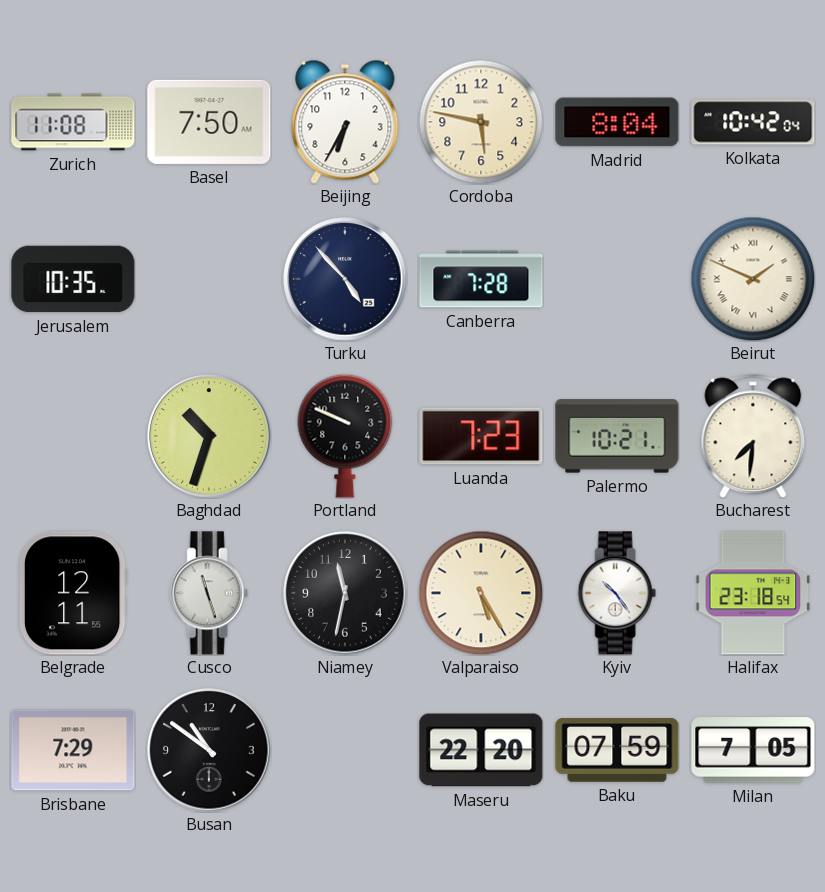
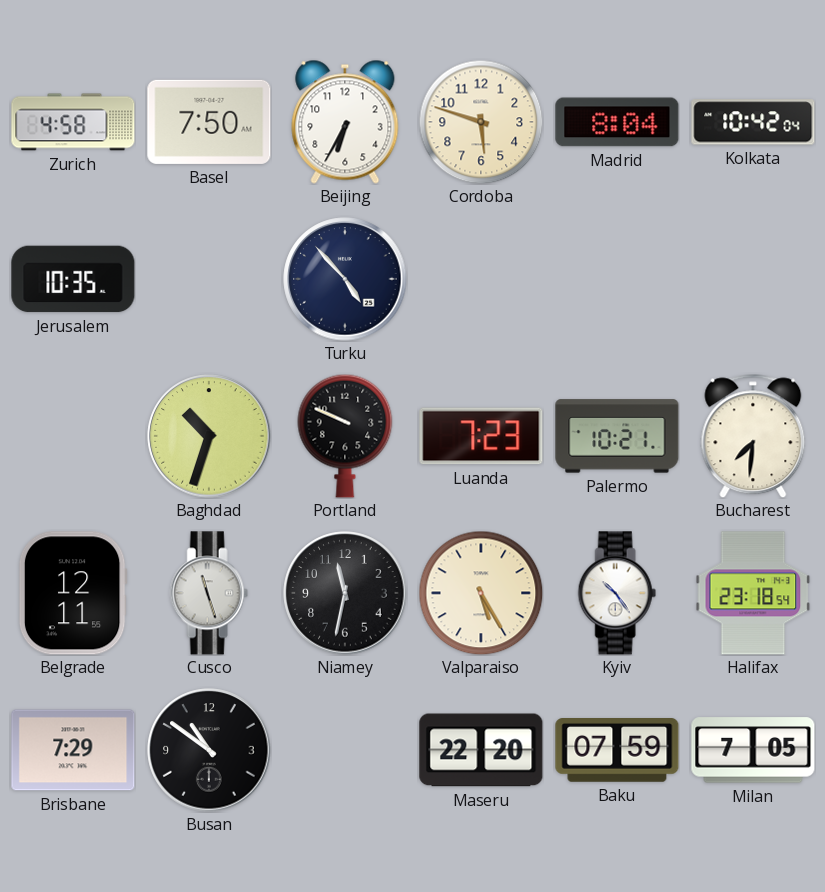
Zurich: 11:08 -> 4:58 (73, 122)
Cordoba: 5:47 -> 5:48 (481, 122)
Canberra: 7:28 -> none (481, 279)
Beirut: 1:49 -> none (753, 279)
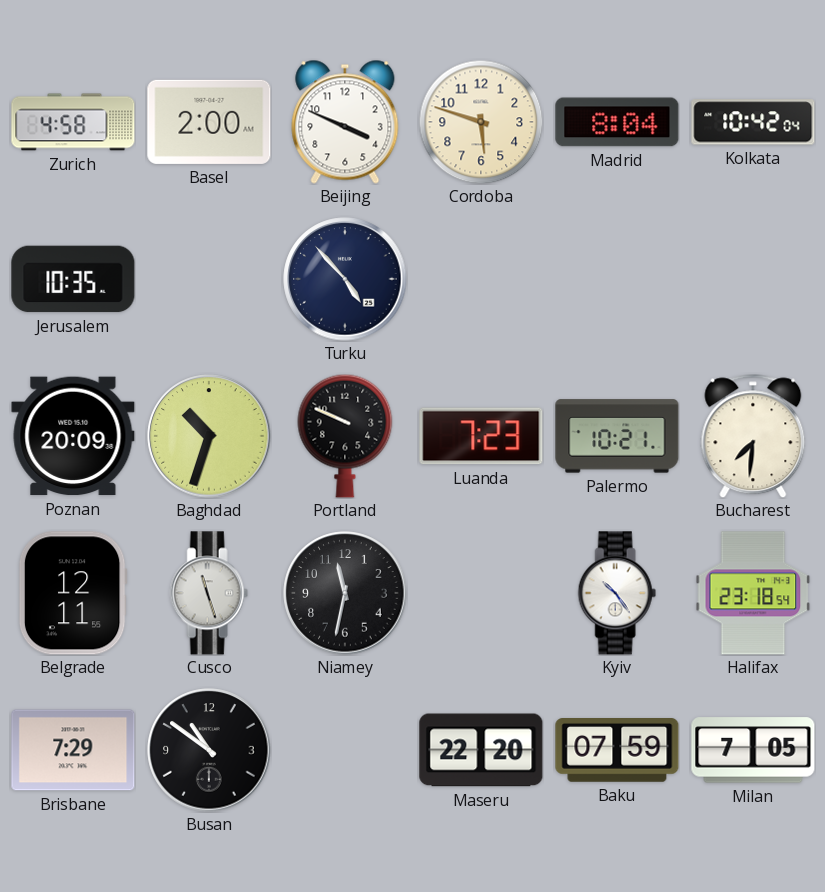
Basel: 7:50 -> 2:00 (209, 122)
Beijing: 6:35 -> 3:49 (345, 122)
Poznan: none -> 20:09 (73, 436)
Valparaiso: 5:25 -> none (481, 593)
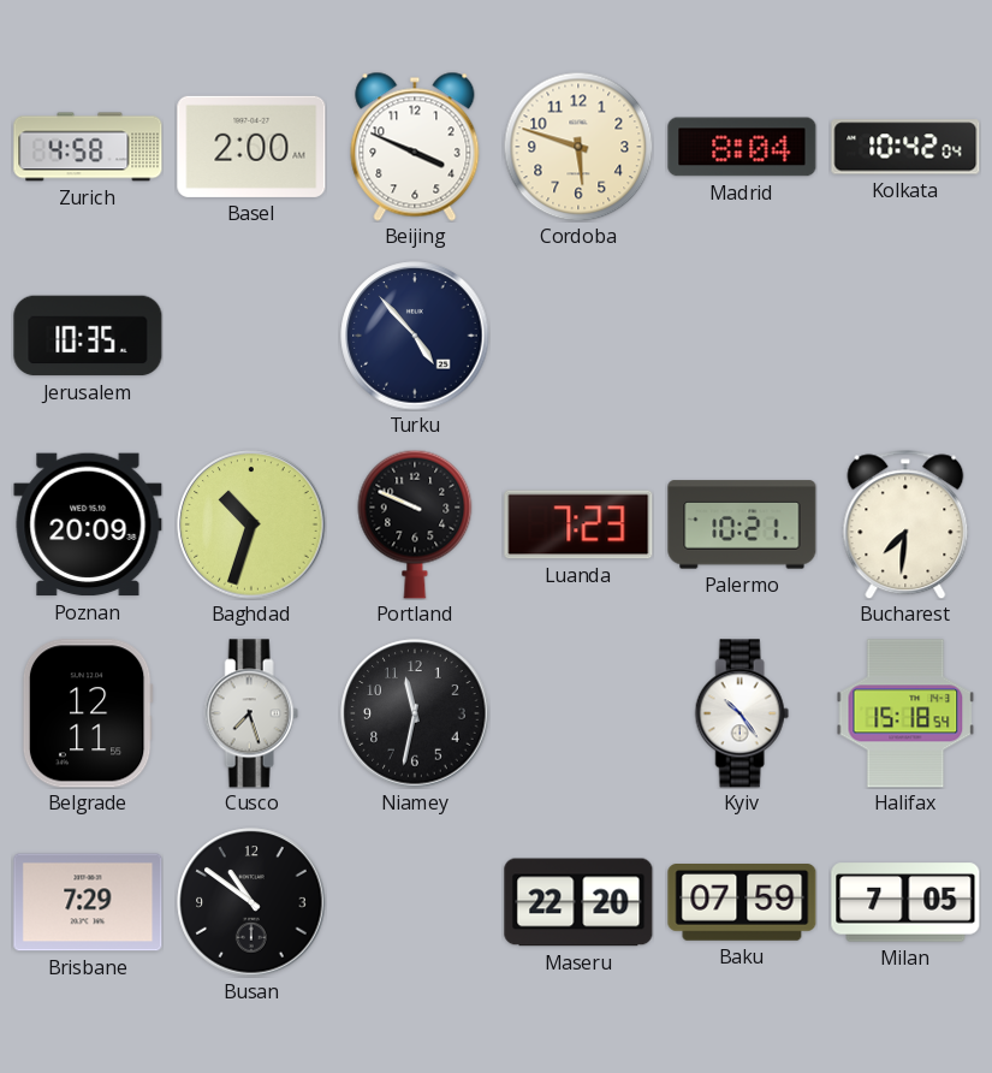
Cusco: 11:27 -> 7:27 (251, 713)
Halifax: 23:18 -> 15:18 (905, 713)
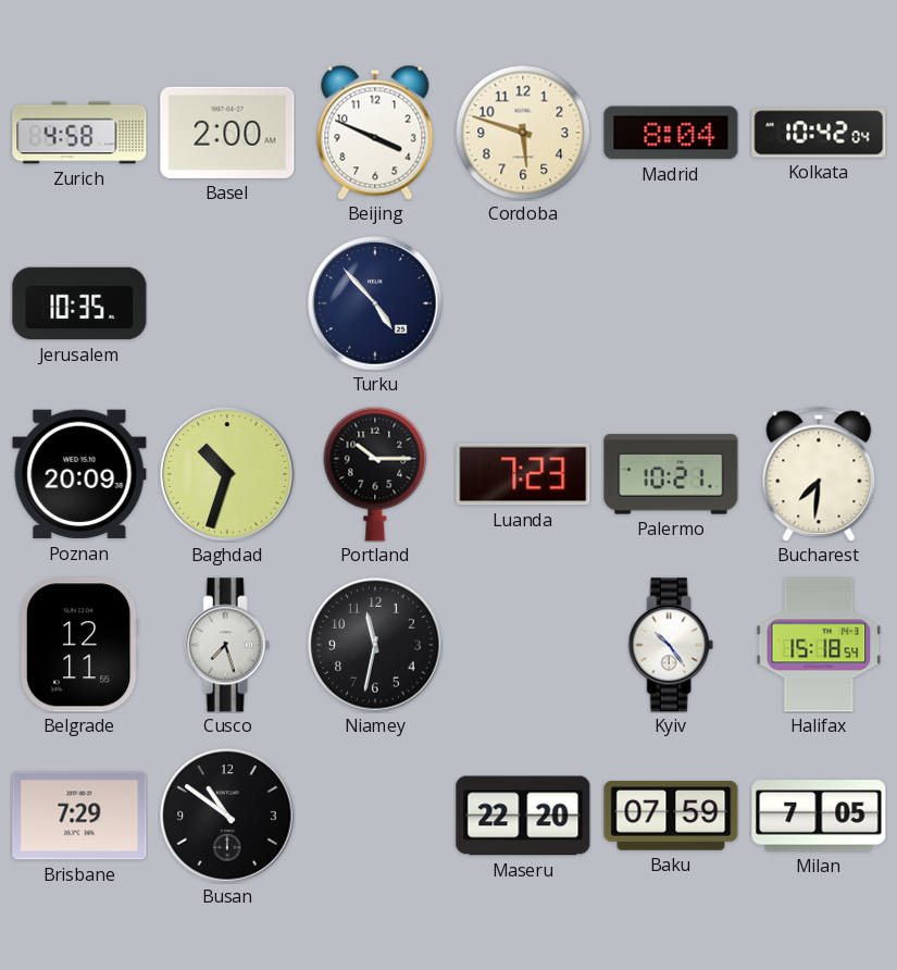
Portland: 9:49 -> 10:15 (375, 474)
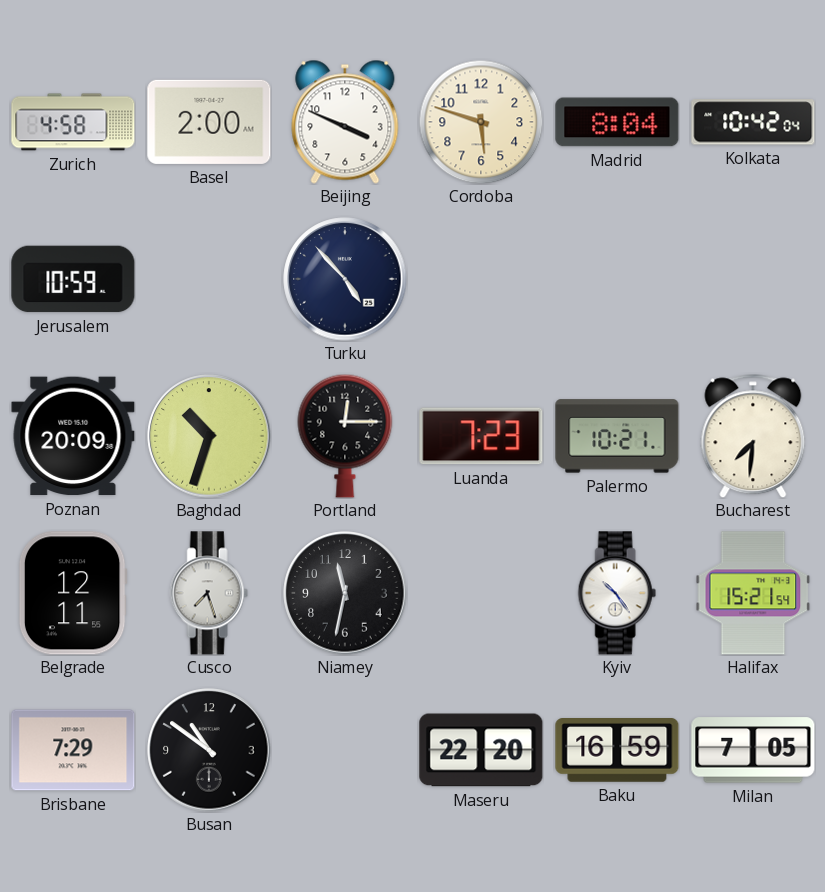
Jerusalem: 10:35 -> 10:59 (73, 279)
Portland: 10:15 -> 12:15 (345, 436)
Halifax: 15:18 -> 15:21 (753, 593)
Baku: 07:59 -> 16:59 (617, 751)
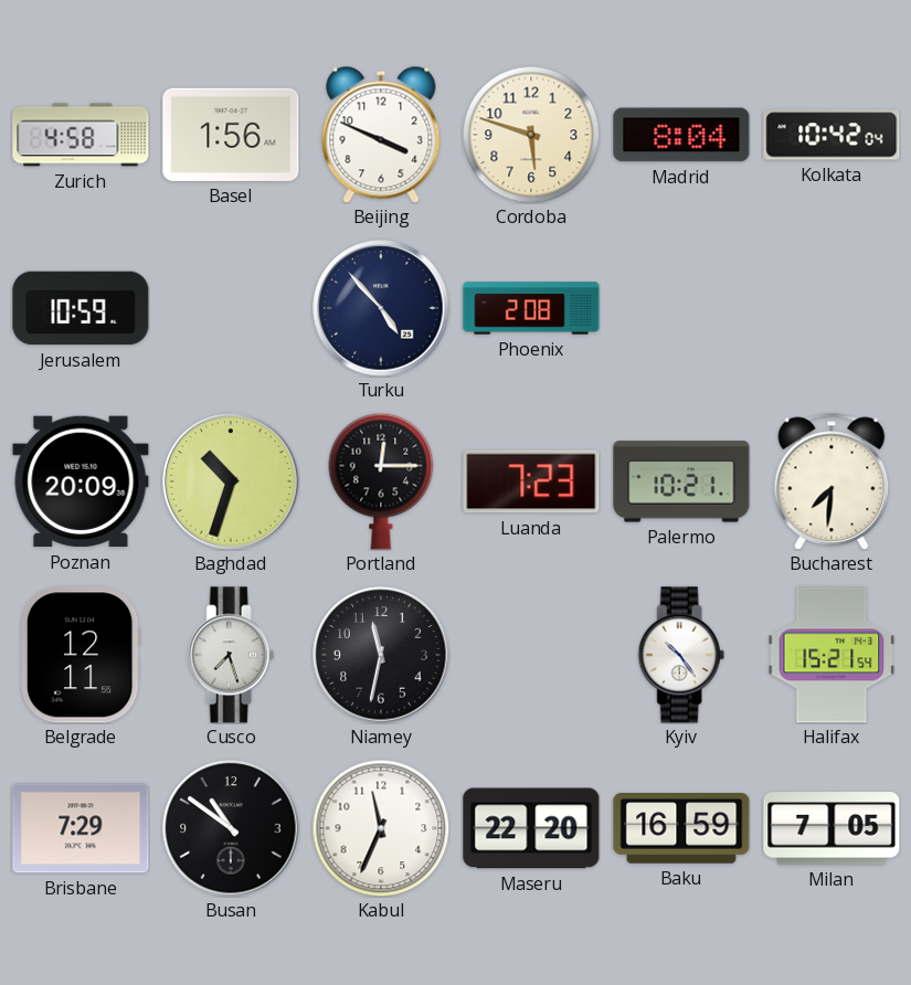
Basel: 2:00 -> 1:56 (231, 135)
Phoenix: none -> 2:08 (531, 308)
Kabul: none -> 11:34 (381, 828)
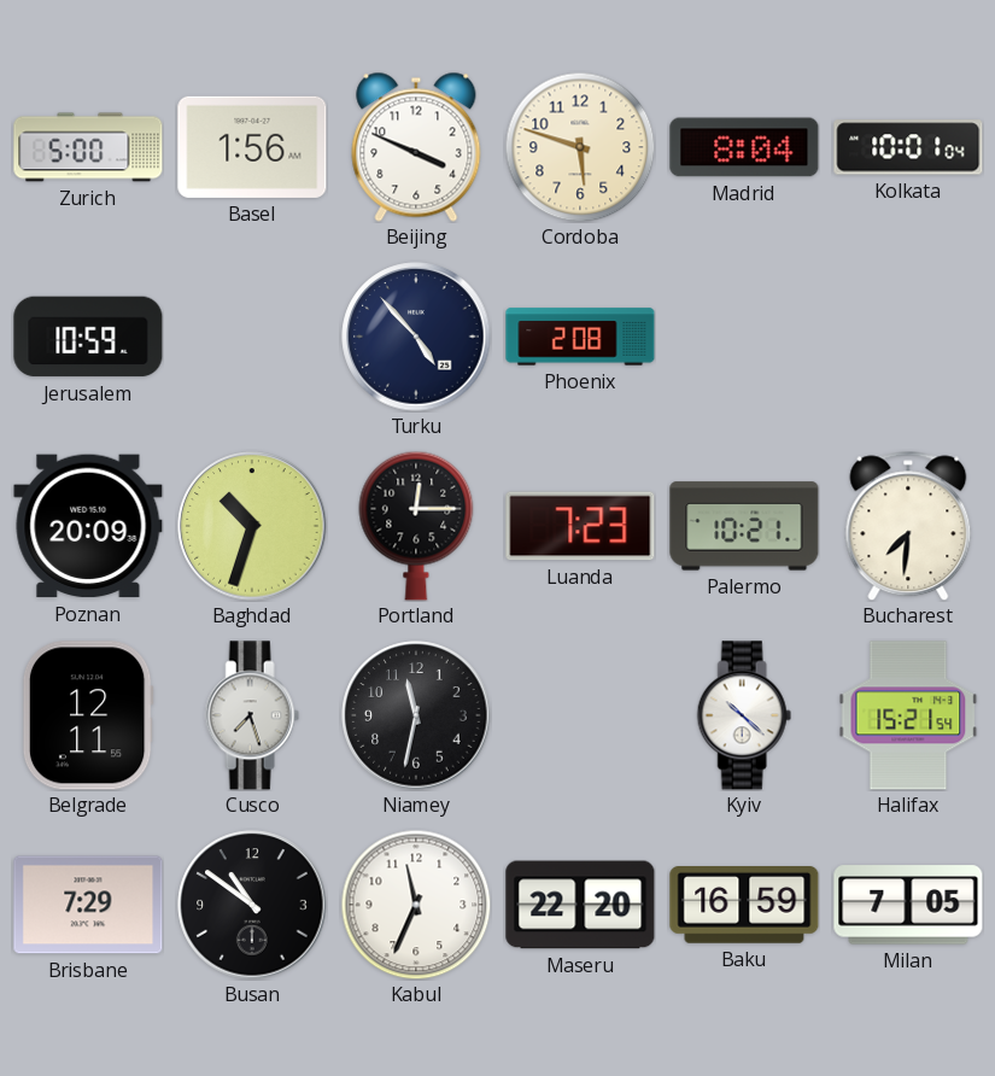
Zurich: 4:58 -> 5:00 (88, 147)
Kolkata: 10:42 -> 10:01 (908, 147)
Kyiv: 10:24 -> 10:22 (744, 715)
